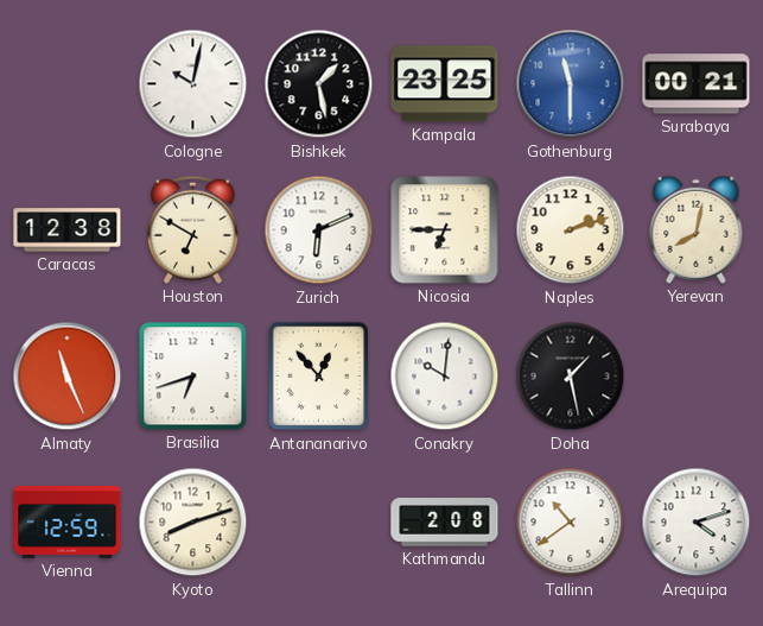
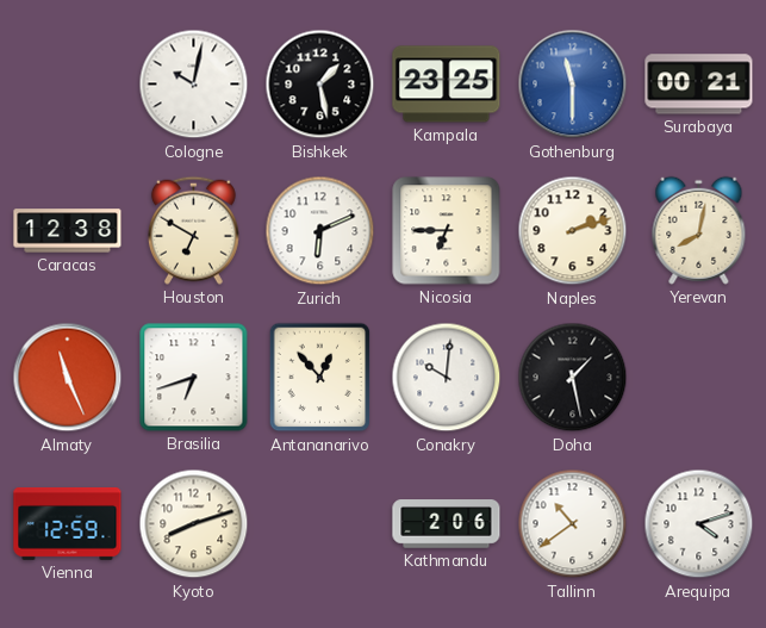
Kathmandu: 2:08 -> 2:06 (447, 524)
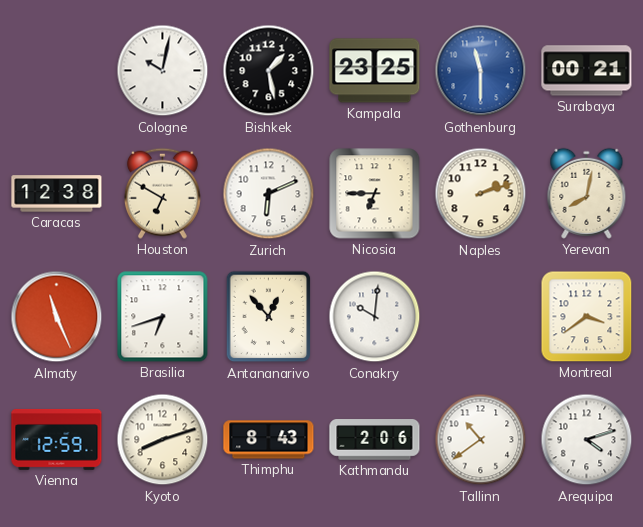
Doha: 1:28 -> none (573, 378)
Montreal: none -> 3:39 (587, 317)
Thimphu: none -> 8:43 (269, 440)
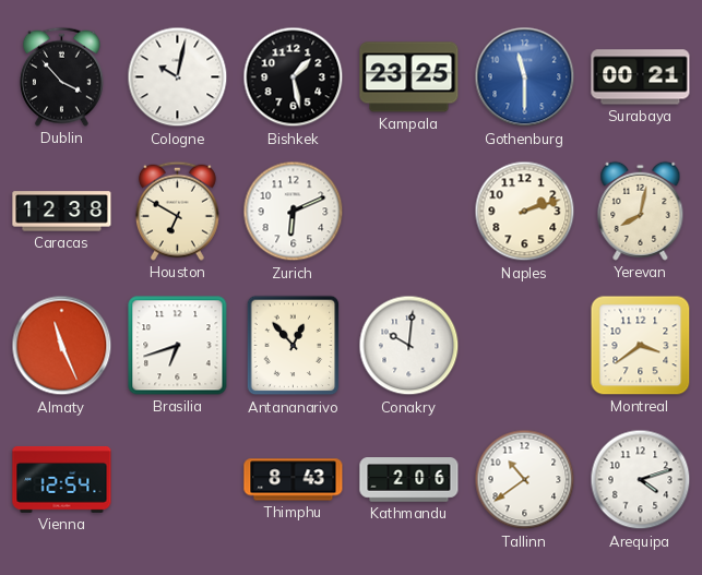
Dublin: none -> 3:53 (61, 76)
Nicosia: 6:45 -> none (375, 194)
Vienna: 12:59 -> 12:54 (62, 479)
Kyoto: 8:12 -> none (163, 440)
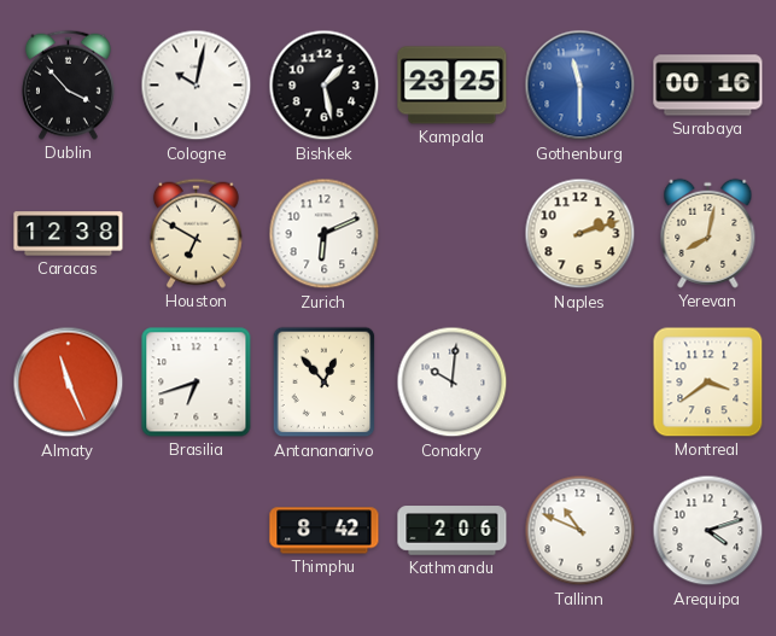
Surabaya: 00:21 -> 00:16 (708, 86)
Vienna: 12:54 -> none (62, 479)
Thimphu: 8:43 -> 8:42 (325, 531)
Tallinn: 10:39 -> 10:49 (580, 531)
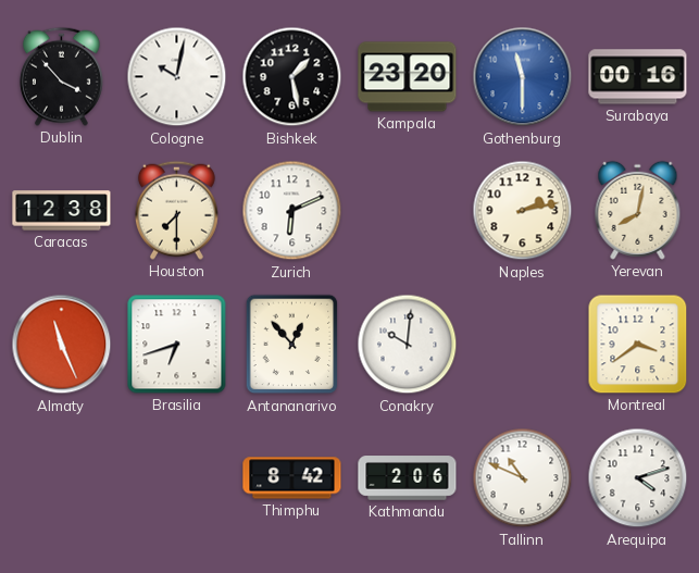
Kampala: 23:25 -> 23:20 (408, 77)
Houston: 6:50 -> 7:30 (176, 210)
Naples: 2:12 -> 2:13 (523, 211)
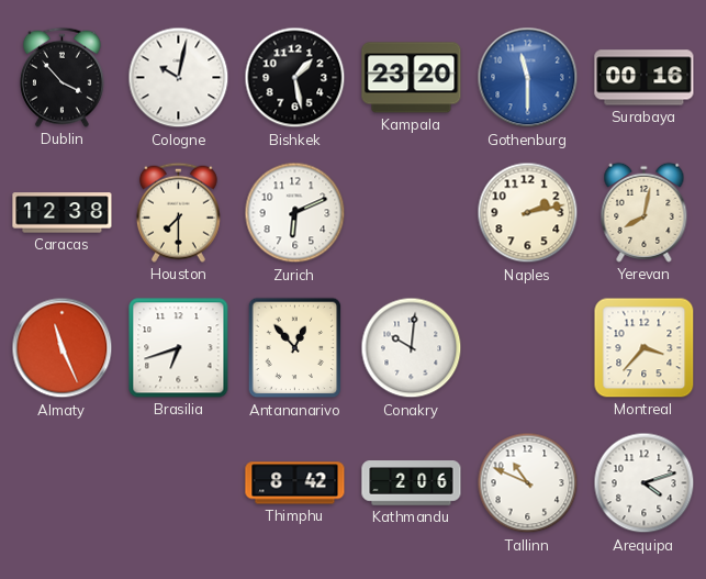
Montreal: 3:39 -> 3:37 (645, 348)
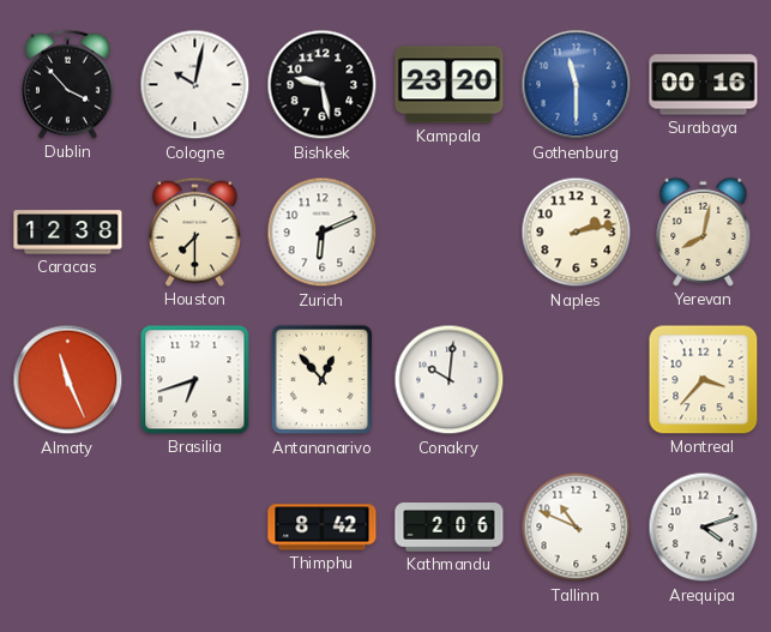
Bishkek: 1:28 -> 9:28 (323, 85)
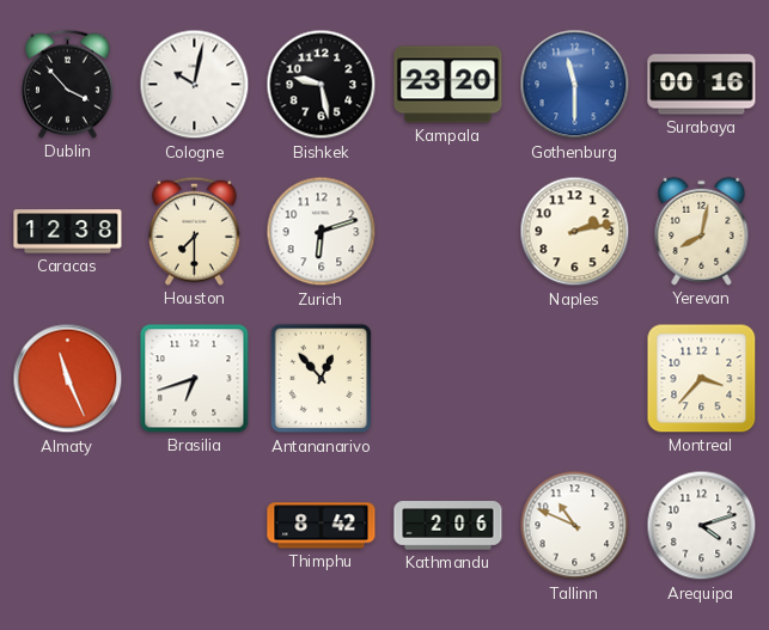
Zurich: 6:11 -> 6:12 (322, 232)
Conakry: 10:01 -> none (450, 380)
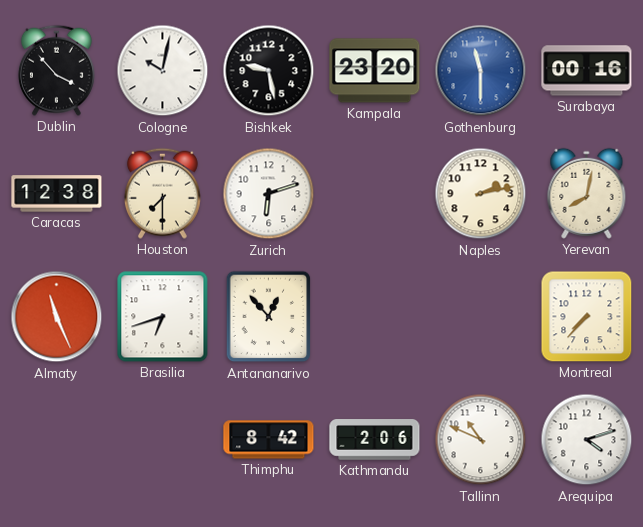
Montreal: 3:37 -> 7:37 (587, 317)
